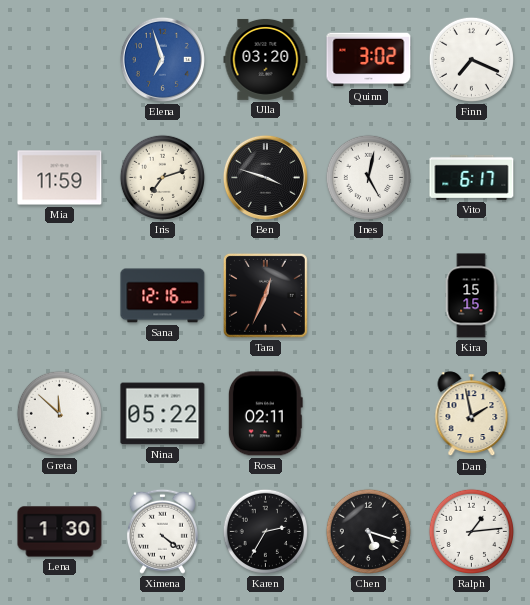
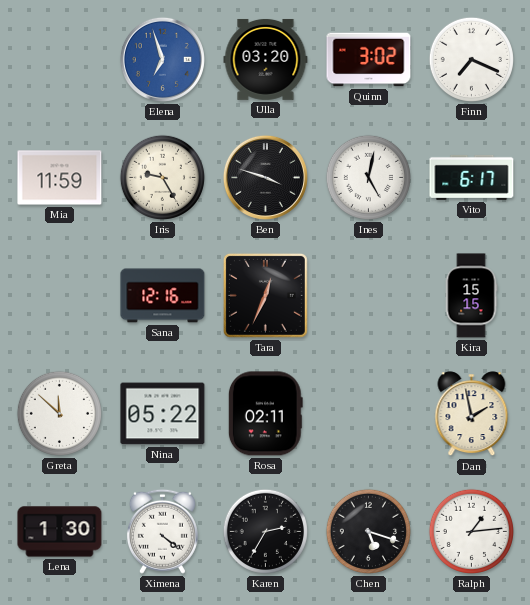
Iris: 7:12 -> 9:25 (162, 177)
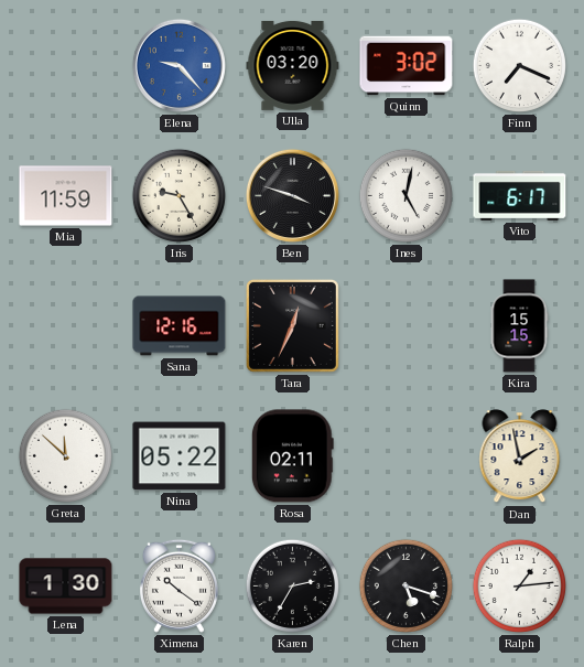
Elena: 6:57 -> 9:23 (179, 65)
Ximena: 4:21 -> 10:21 (179, 585)
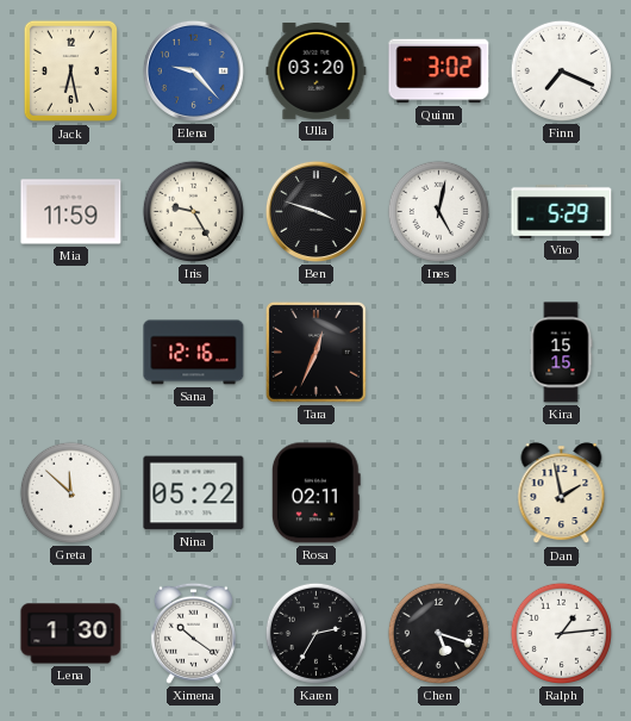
Jack: none -> 6:28 (70, 72)
Vito: 6:17 -> 5:29 (562, 211)
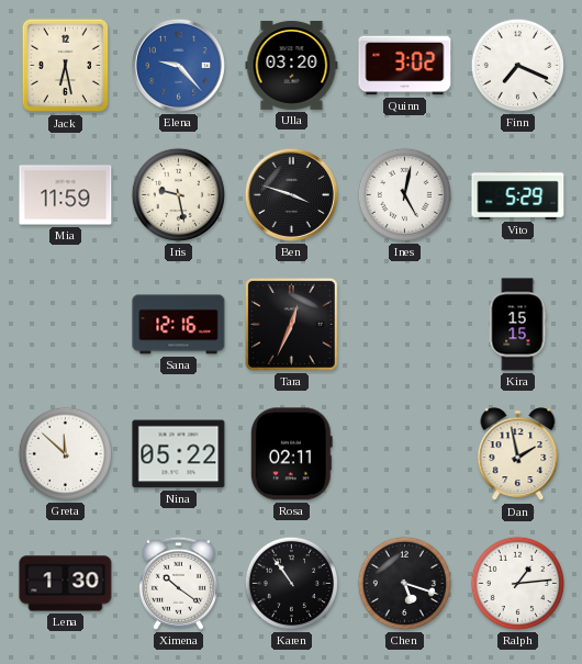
Iris: 9:25 -> 9:28 (178, 194)
Karen: 2:35 -> 10:54 (291, 583)
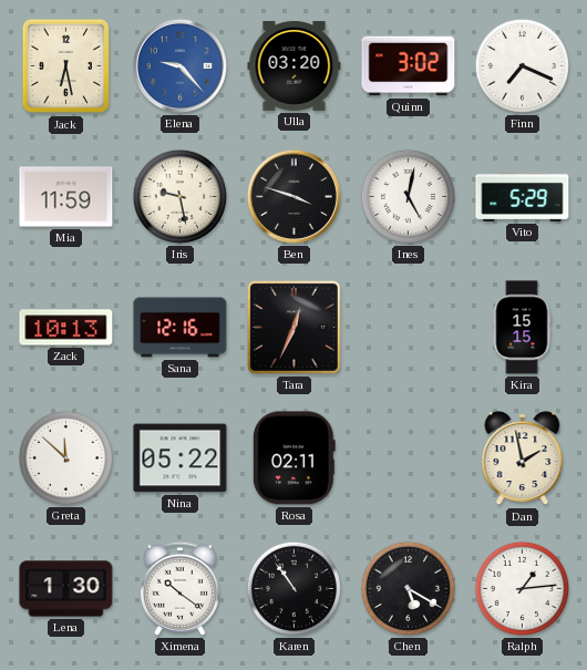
Zack: none -> 10:13 (66, 328)
Chen: 5:18 -> 5:20 (408, 588)
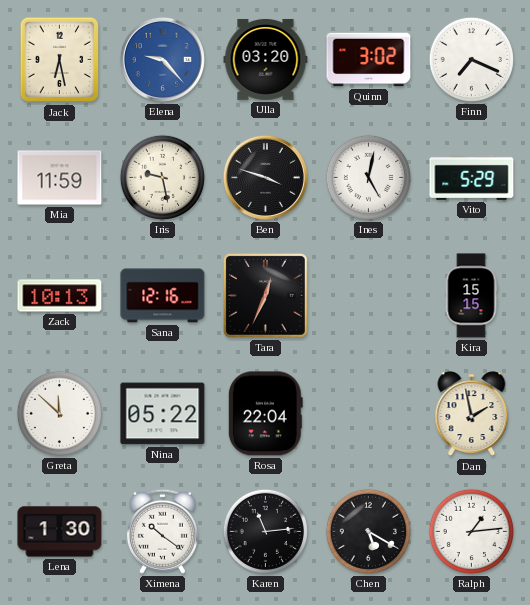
Rosa: 02:11 -> 22:04 (265, 414)
Karen: 10:54 -> 11:14 (265, 531)
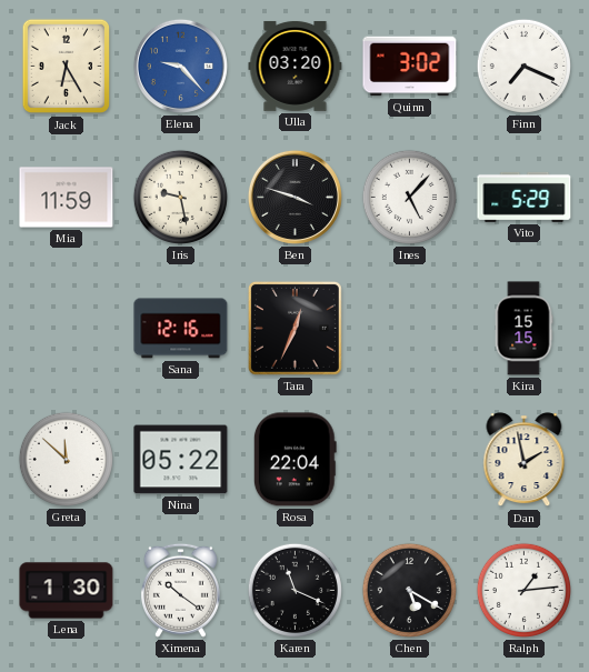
Jack: 6:28 -> 6:25 (66, 67)
Ines: 5:02 -> 5:07 (409, 197)
Zack: 10:13 -> none (60, 296)
Karen: 11:14 -> 11:19 (294, 590)
